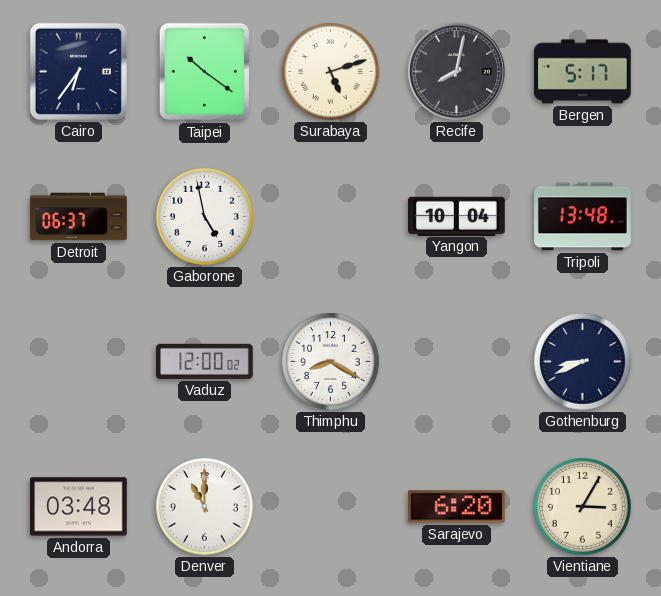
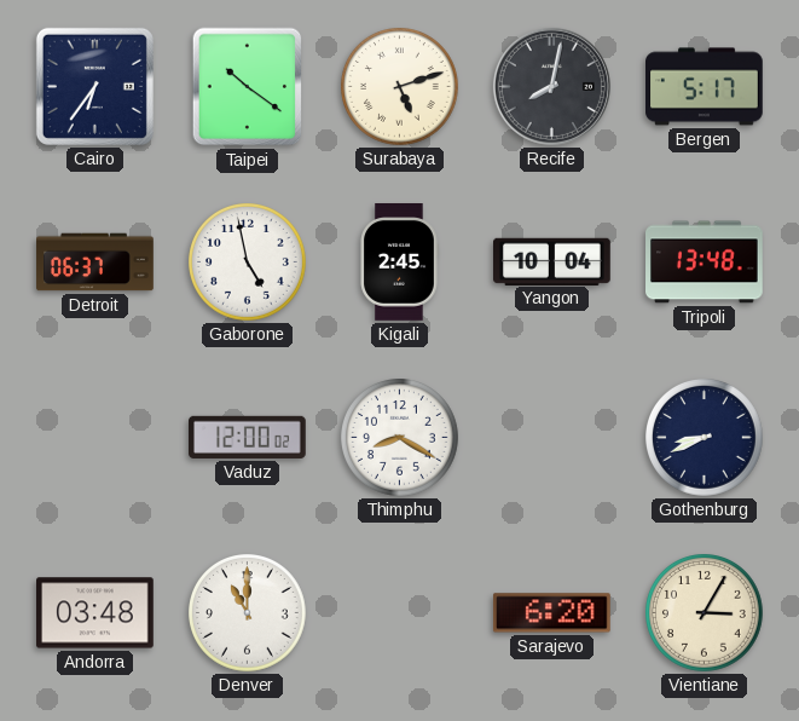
Kigali: none -> 2:45 (399, 263)
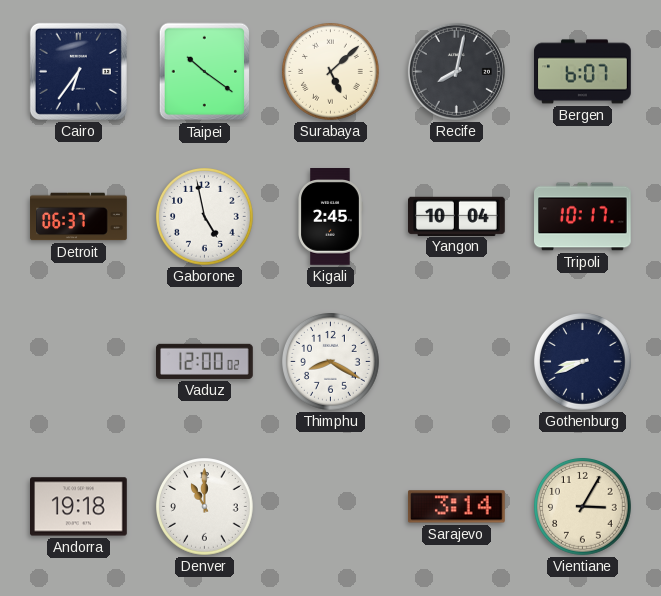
Surabaya: 5:12 -> 5:08 (331, 72)
Bergen: 5:17 -> 6:07 (583, 72)
Tripoli: 13:48 -> 10:17 (583, 217)
Andorra: 03:48 -> 19:18 (79, 507)
Sarajevo: 6:20 -> 3:14 (456, 507)
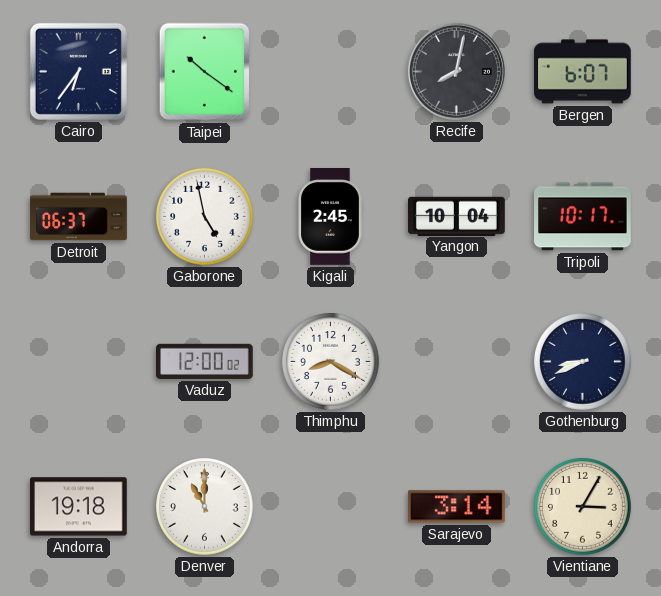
Surabaya: 5:08 -> none (331, 72)
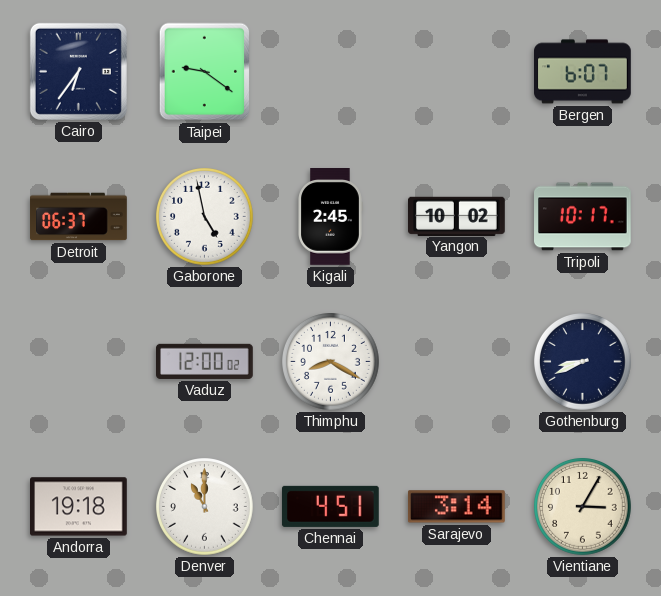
Taipei: 10:21 -> 9:21 (205, 72)
Recife: 8:02 -> none (456, 71)
Yangon: 10:04 -> 10:02 (457, 216)
Chennai: none -> 4:51 (331, 506)
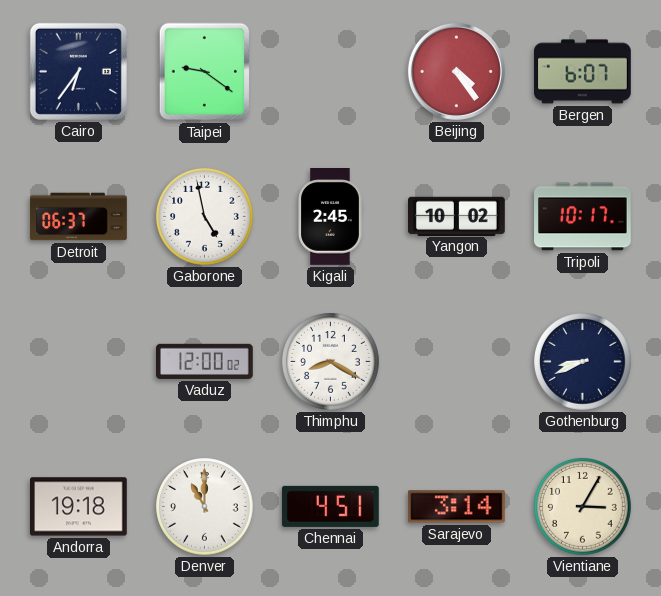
Beijing: none -> 4:24 (456, 71)
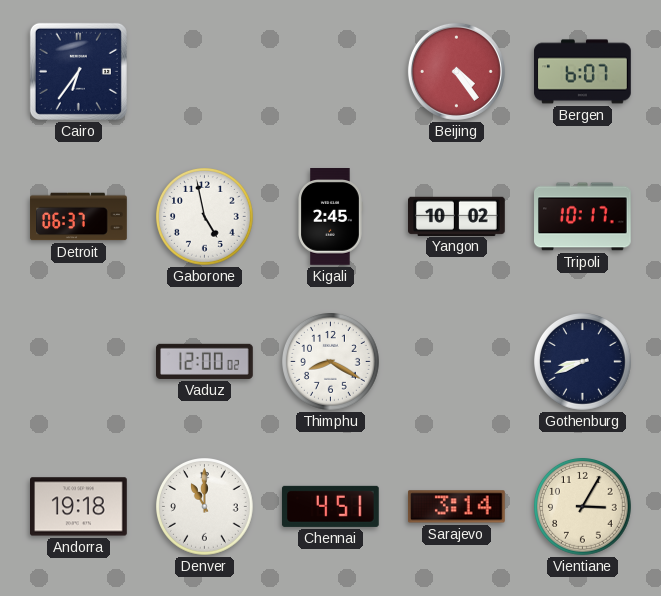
Taipei: 9:21 -> none (205, 72)
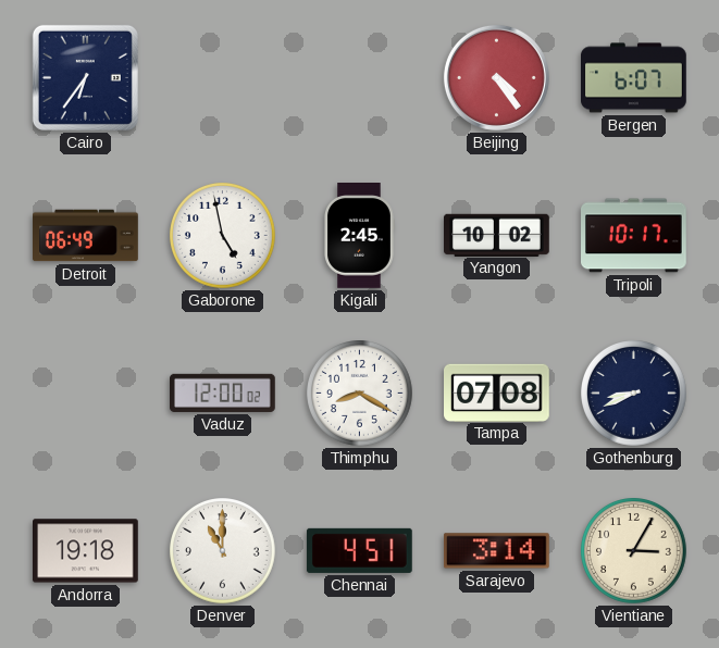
Detroit: 06:37 -> 06:49 (86, 236)
Tampa: none -> 07:08 (497, 392)
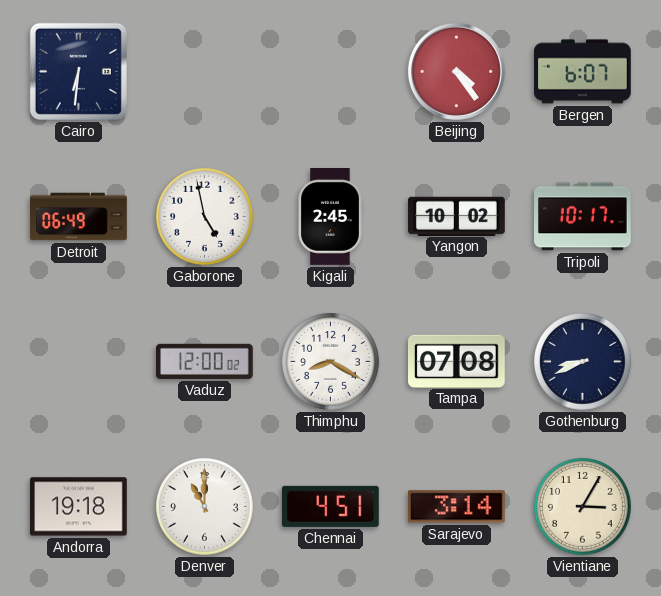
Cairo: 6:36 -> 6:31 (78, 71)
